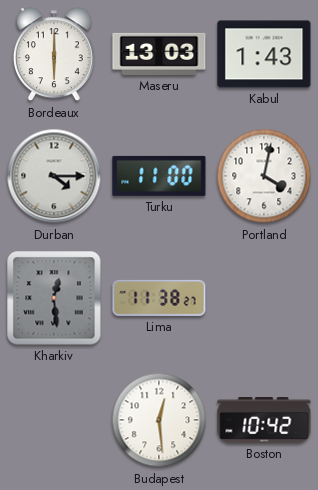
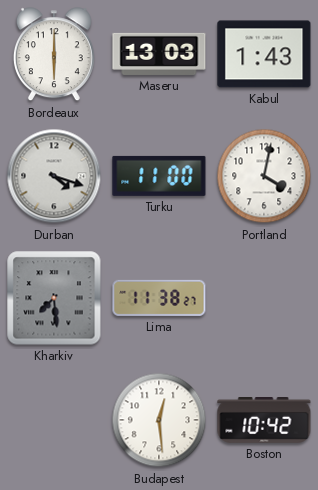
Durban: 4:15 -> 4:18 (54, 176)
Kharkiv: 12:29 -> 7:29 (54, 298)
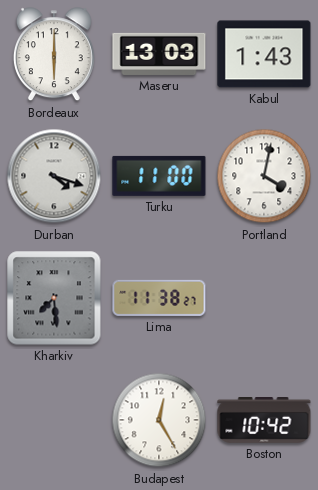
Budapest: 12:29 -> 12:25 (159, 420)
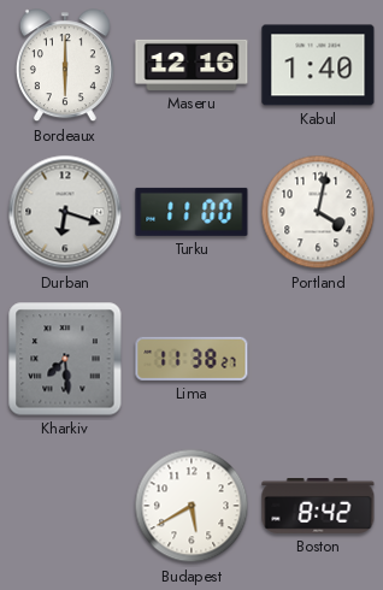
Maseru: 13:03 -> 12:16 (191, 65)
Kabul: 1:43 -> 1:40 (318, 65)
Durban: 4:18 -> 6:18 (65, 212)
Budapest: 12:25 -> 5:40 (191, 506)
Boston: 10:42 -> 8:42 (318, 507)
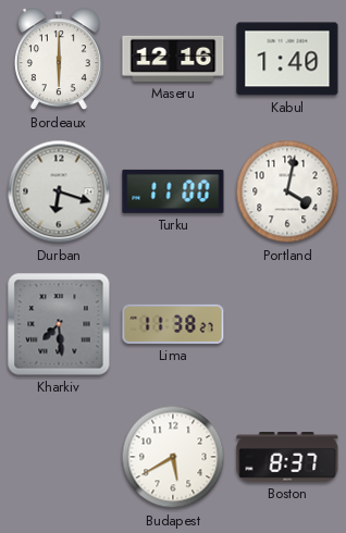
Boston: 8:42 -> 8:37 (287, 458)
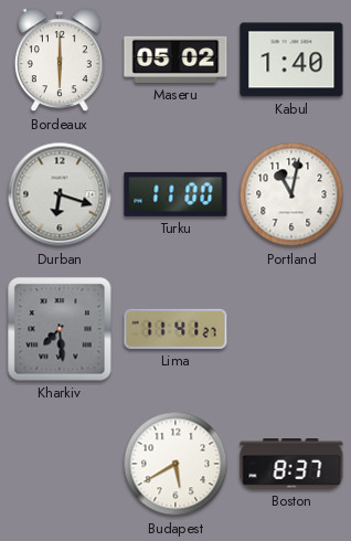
Maseru: 12:16 -> 05:02 (175, 60)
Portland: 4:02 -> 11:02 (291, 194)
Lima: 11:38 -> 11:41 (175, 329)
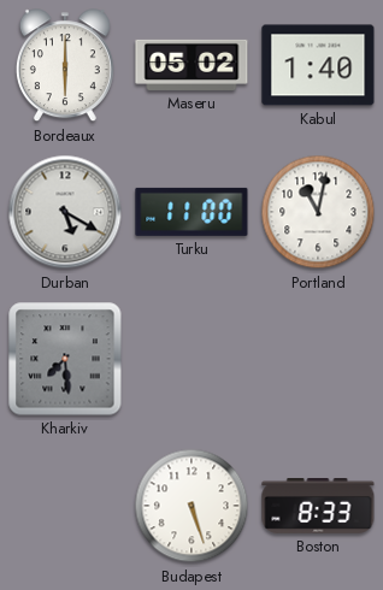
Durban: 6:18 -> 5:20 (65, 212)
Lima: 11:41 -> none (175, 329)
Budapest: 5:40 -> 5:27 (191, 506)
Boston: 8:37 -> 8:33 (318, 507)
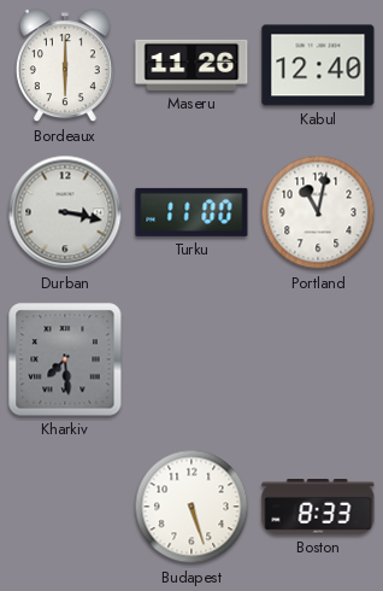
Maseru: 05:02 -> 11:26 (191, 65)
Kabul: 1:40 -> 12:40 (318, 65)
Durban: 5:20 -> 3:17 (65, 212)
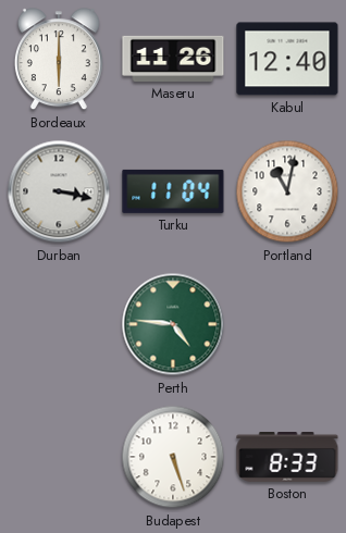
Turku: 11:00 -> 11:04 (173, 191)
Kharkiv: 7:29 -> none (65, 359)
Perth: none -> 4:46 (173, 324)
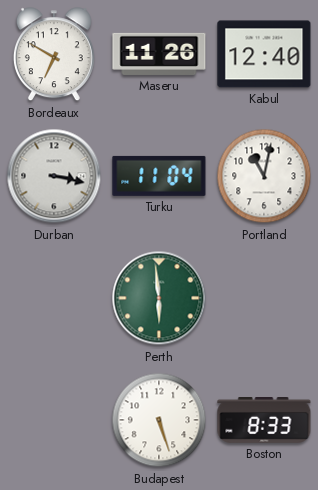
Bordeaux: 6:00 -> 6:50 (54, 55)
Perth: 4:46 -> 5:59 (159, 298)
